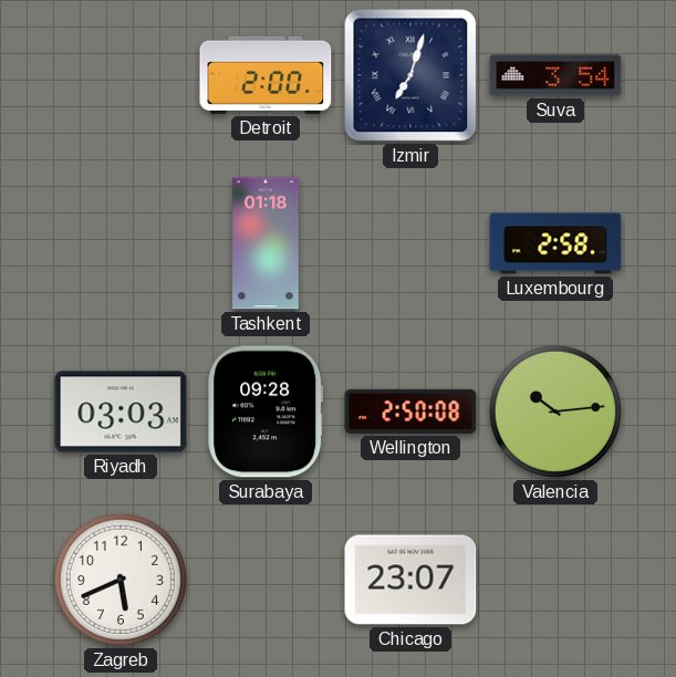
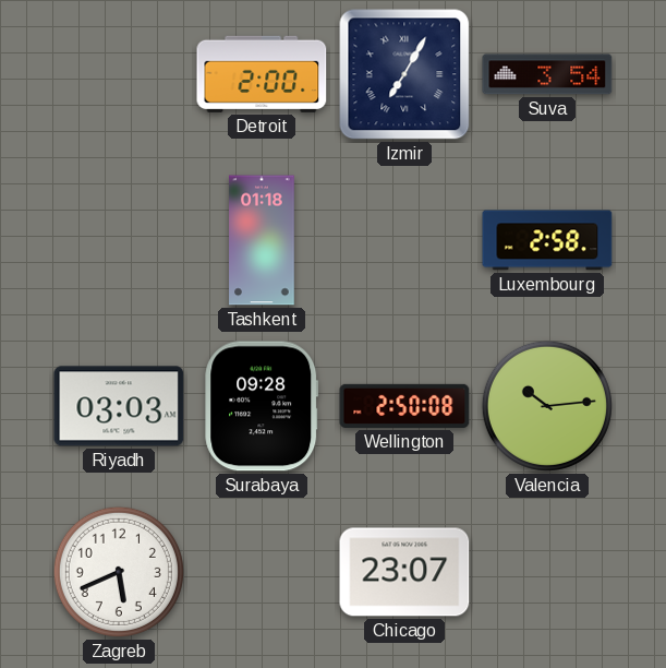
Izmir: 7:03 -> 7:05 (404, 74)
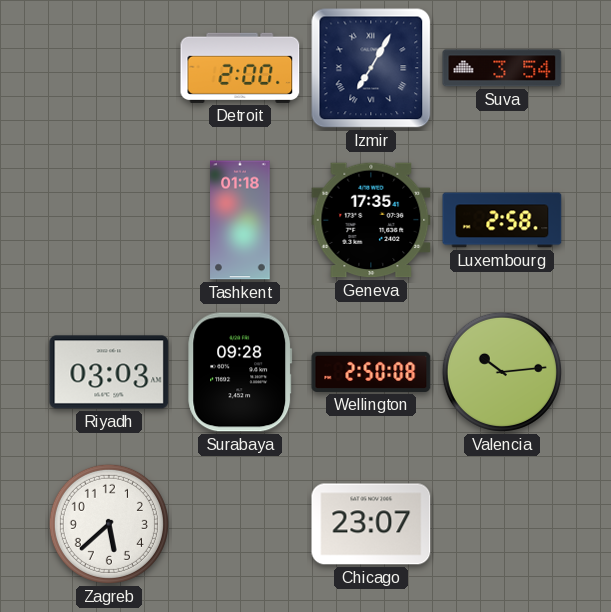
Geneva: none -> 17:35 (371, 220)
Zagreb: 5:41 -> 5:38 (109, 524)
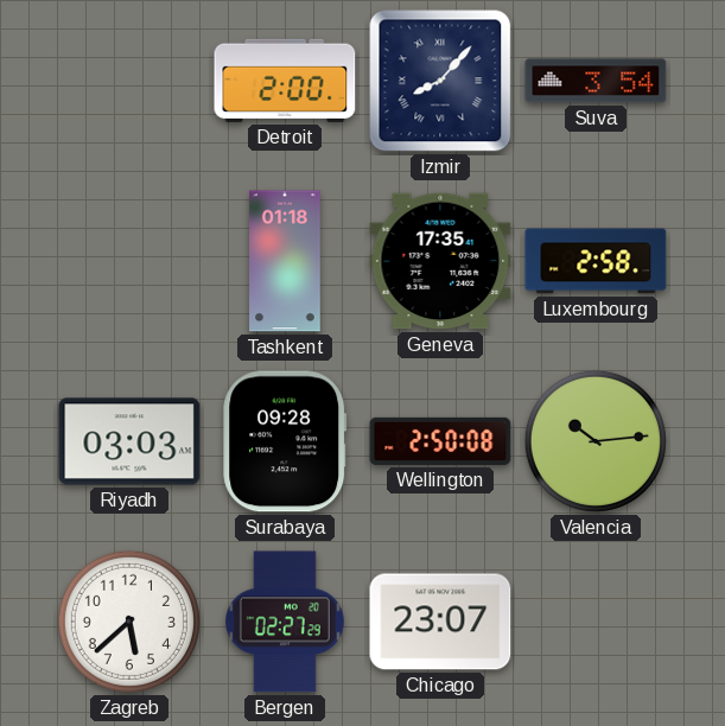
Izmir: 7:05 -> 8:07 (440, 81)
Bergen: none -> 02:27 (285, 622)
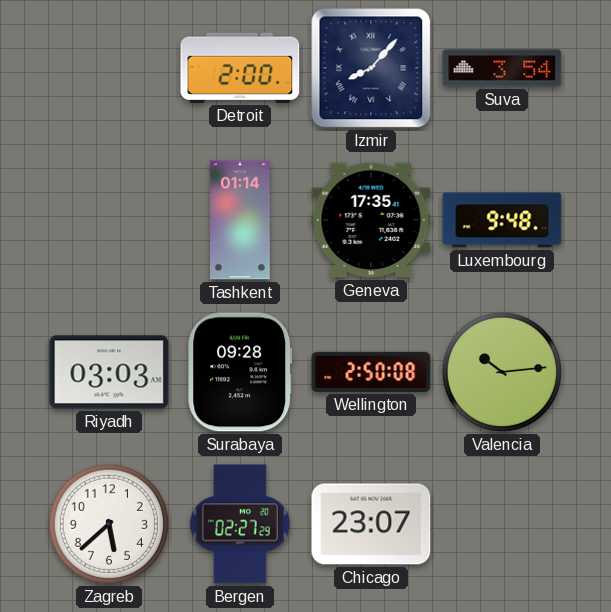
Tashkent: 01:18 -> 01:14 (240, 220)
Luxembourg: 2:58 -> 9:48 (502, 220)
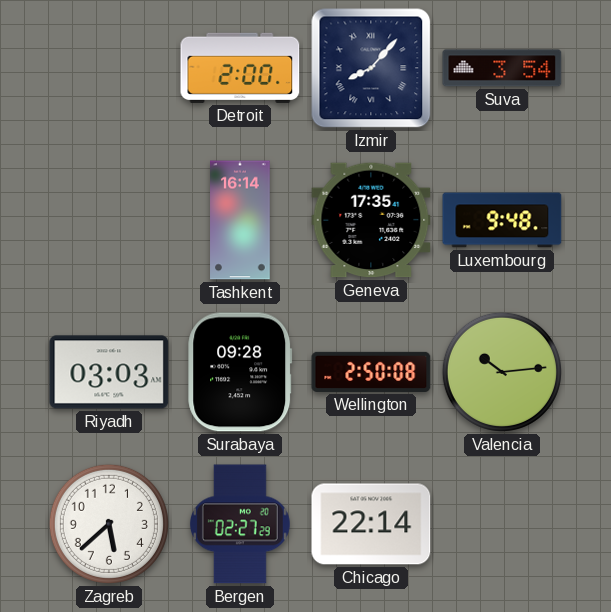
Tashkent: 01:14 -> 16:14 (240, 220)
Chicago: 23:07 -> 22:14 (371, 524)
